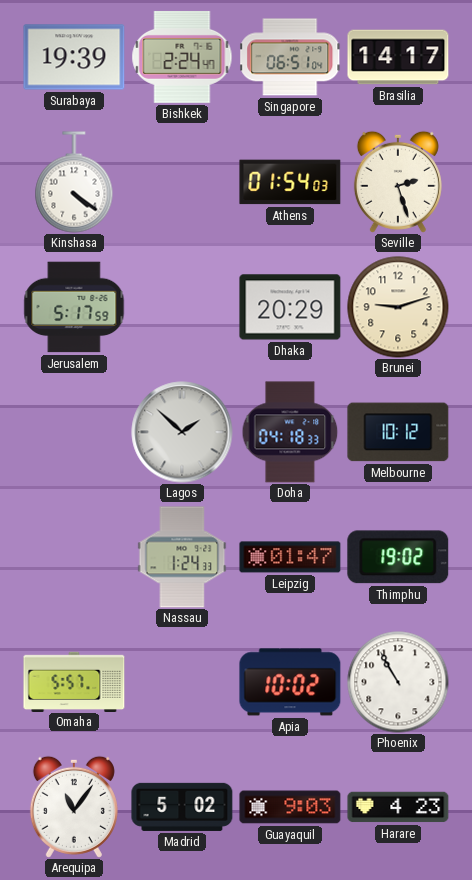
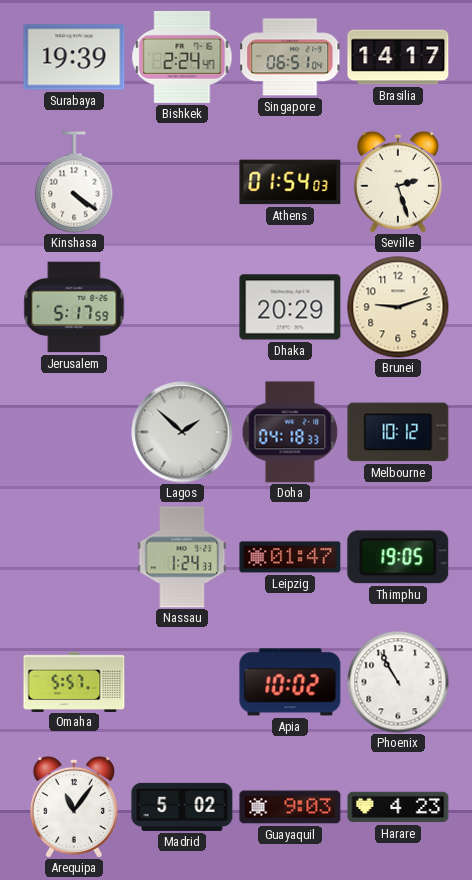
Thimphu: 19:02 -> 19:05 (398, 557)
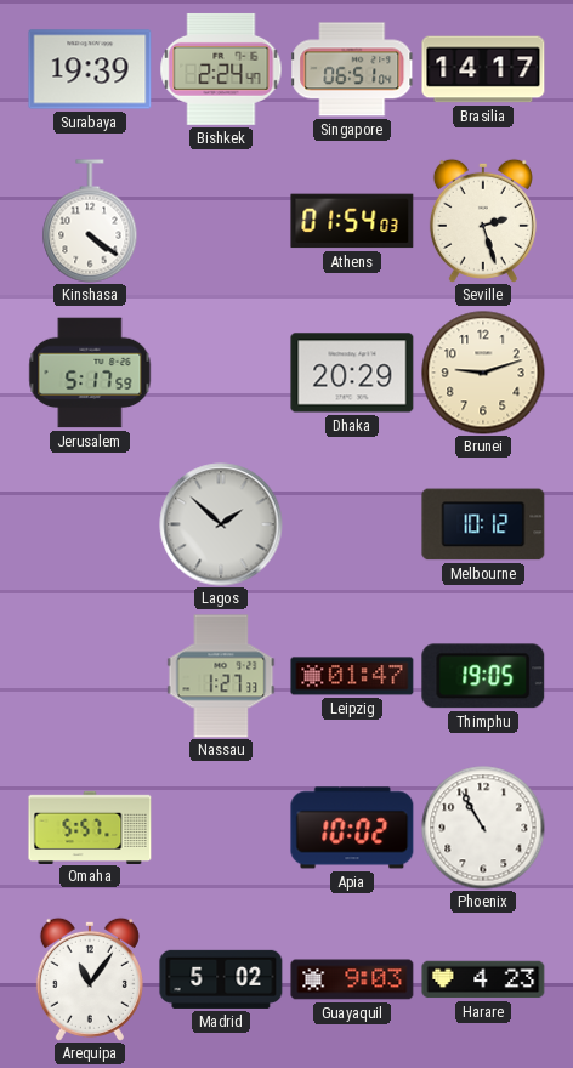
Doha: 04:18 -> none (290, 432)
Nassau: 1:24 -> 1:27 (221, 676)
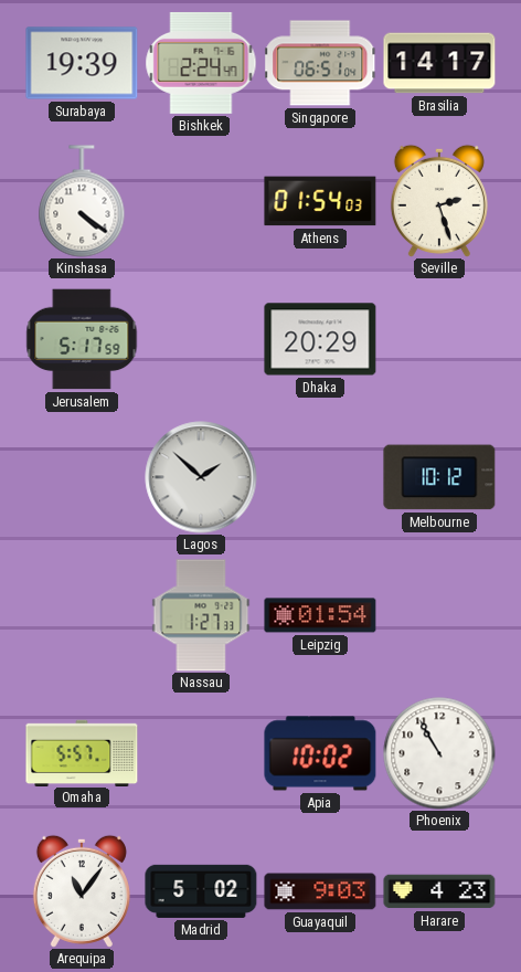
Brunei: 9:12 -> none (483, 373)
Leipzig: 01:47 -> 01:54 (320, 615)
Thimphu: 19:05 -> none (483, 676)
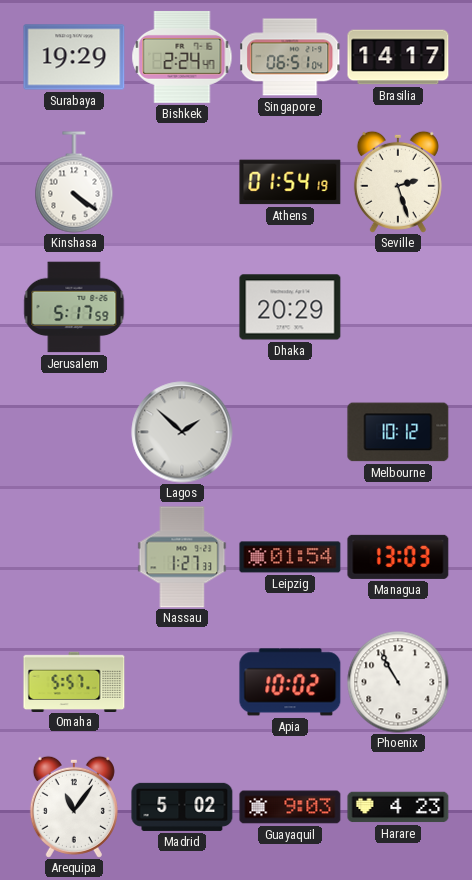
Surabaya: 19:39 -> 19:29 (74, 57)
Athens: 01:54:03 -> 01:54:19 (290, 182)
Managua: none -> 13:03 (398, 557)
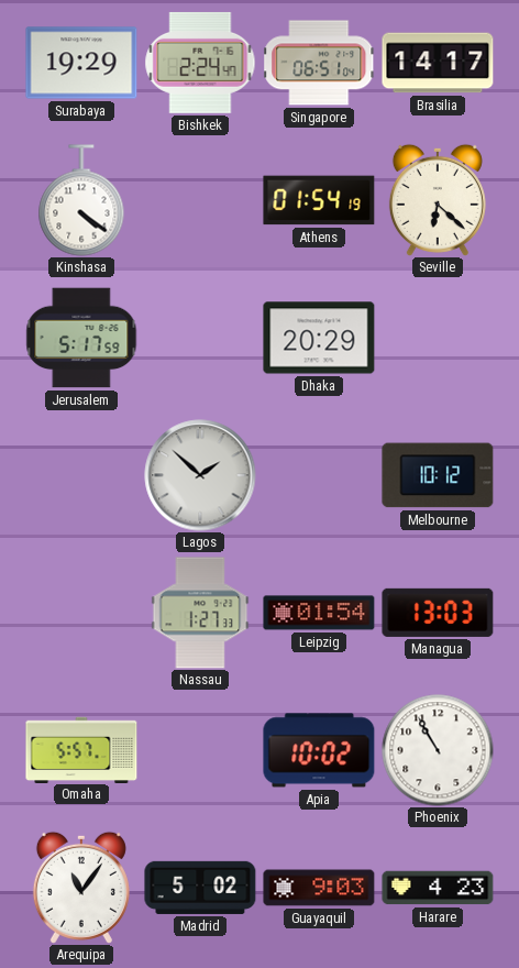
Seville: 2:27 -> 6:22 (438, 200)
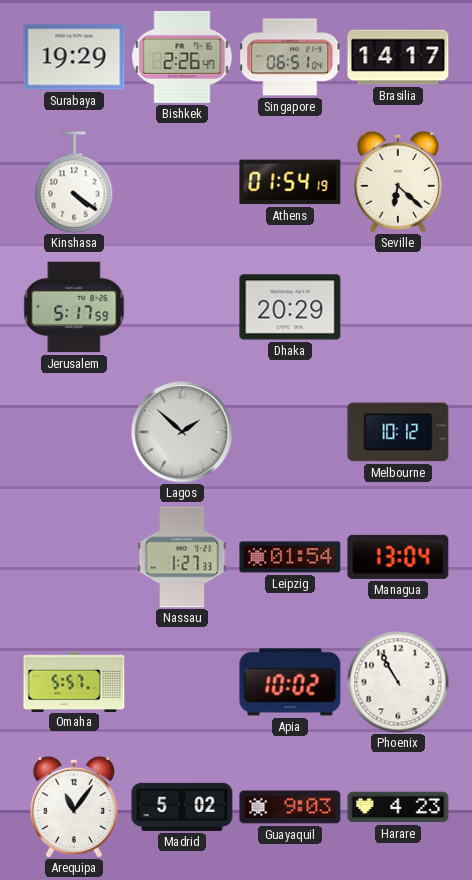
Bishkek: 2:24 -> 2:26 (182, 57)
Managua: 13:03 -> 13:04 (398, 557)
